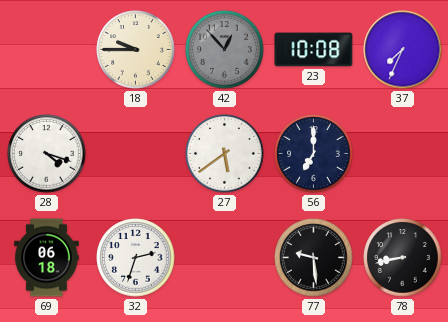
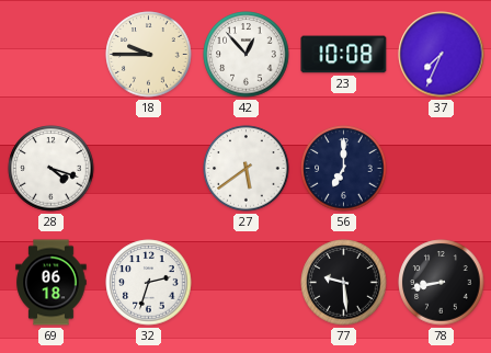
42 dial: grey -> white (247, 55)
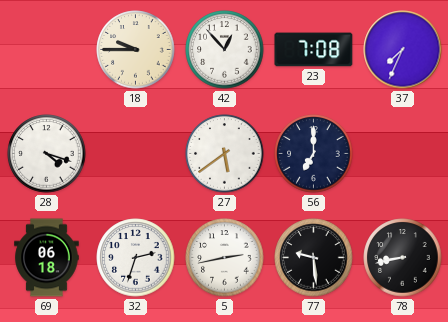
23: 10:08 -> 7:08 (314, 50)
5: none -> 2:43 (225, 258)
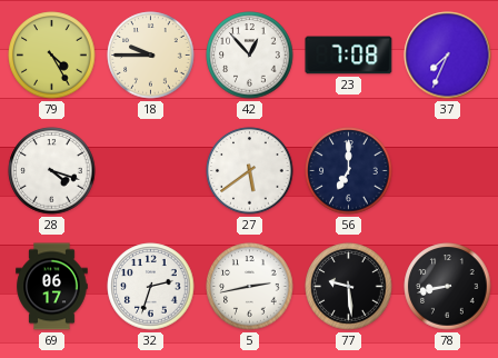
79: none -> 4:25 (52, 56)
69: 06:18 -> 06:17 (52, 287)
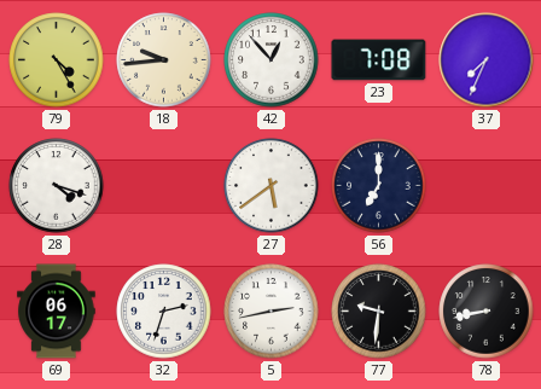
18: 9:45 -> 9:44 (164, 60)
77: 9:29 -> 9:31 (379, 312)
